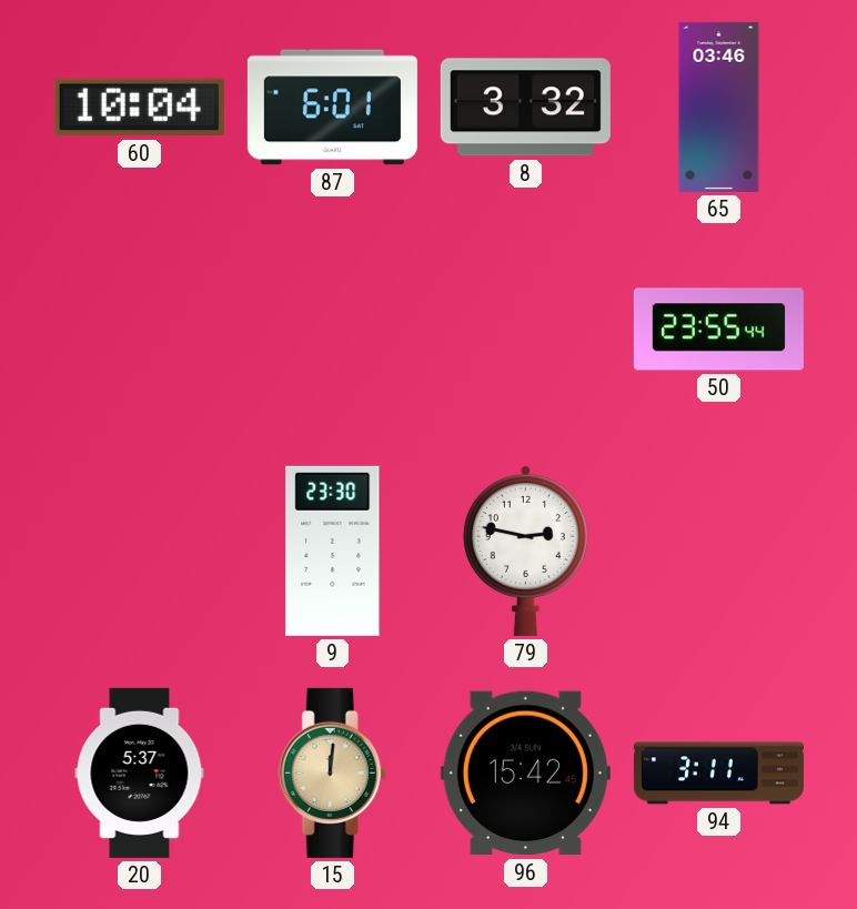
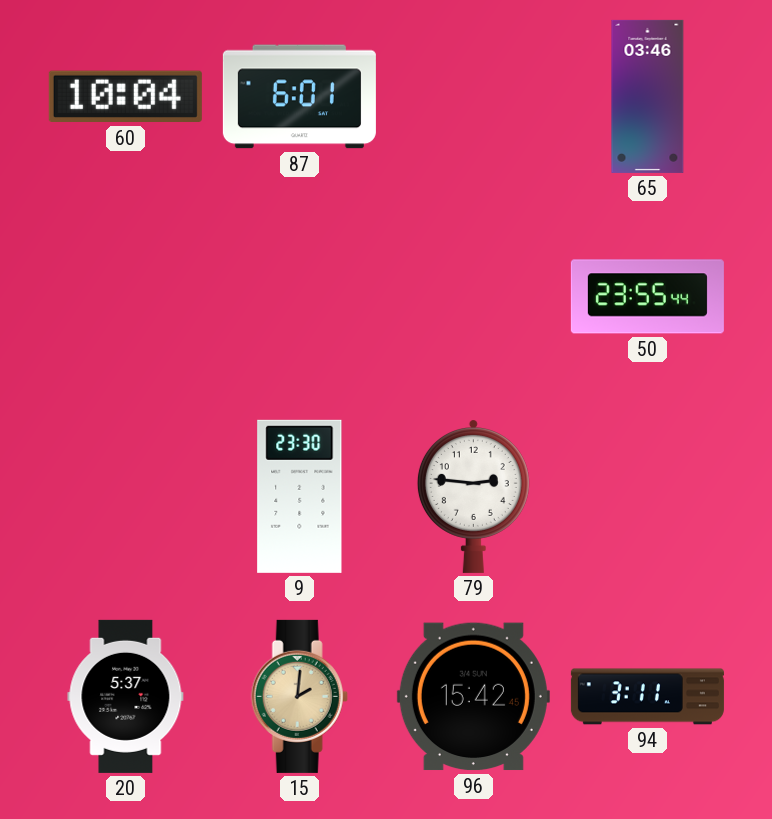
8: 3:32 -> none (525, 108)
79: 2:47 -> 2:46 (473, 496)
15: 12:01 -> 2:01 (299, 696)
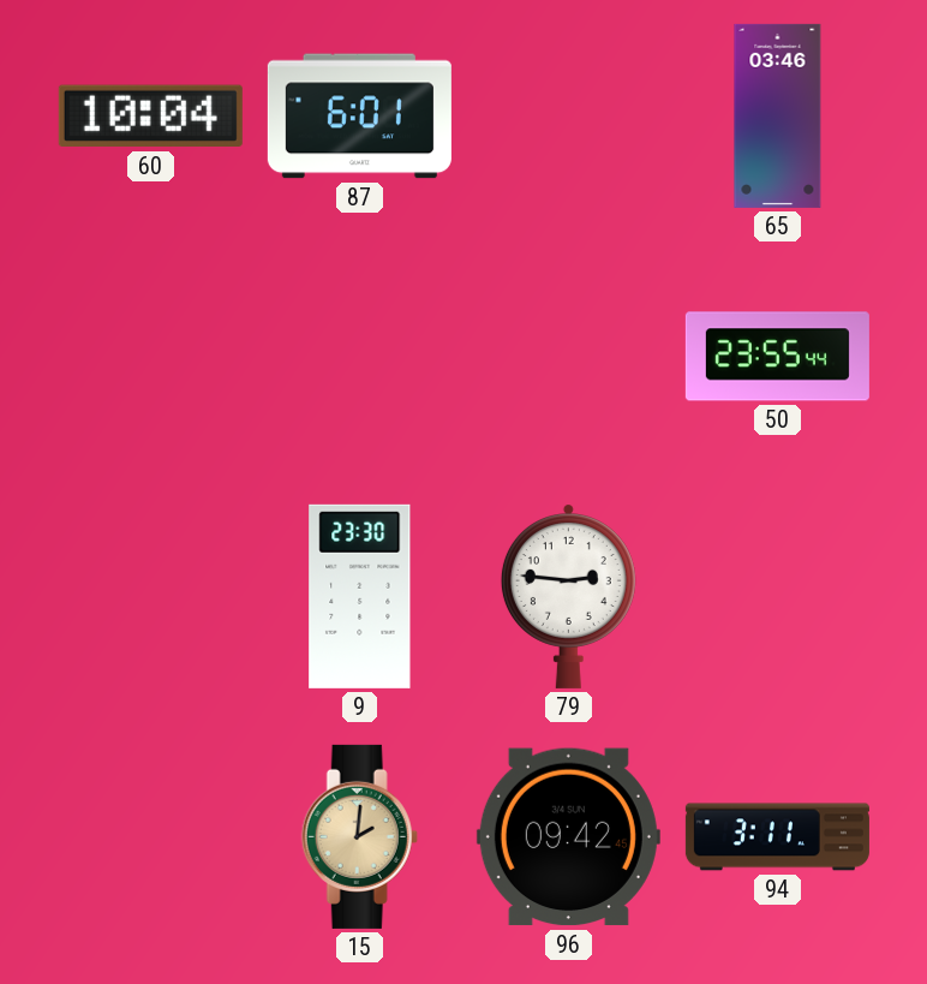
20: 5:37 -> none (126, 696)
96: 15:42 -> 09:42 (568, 837)
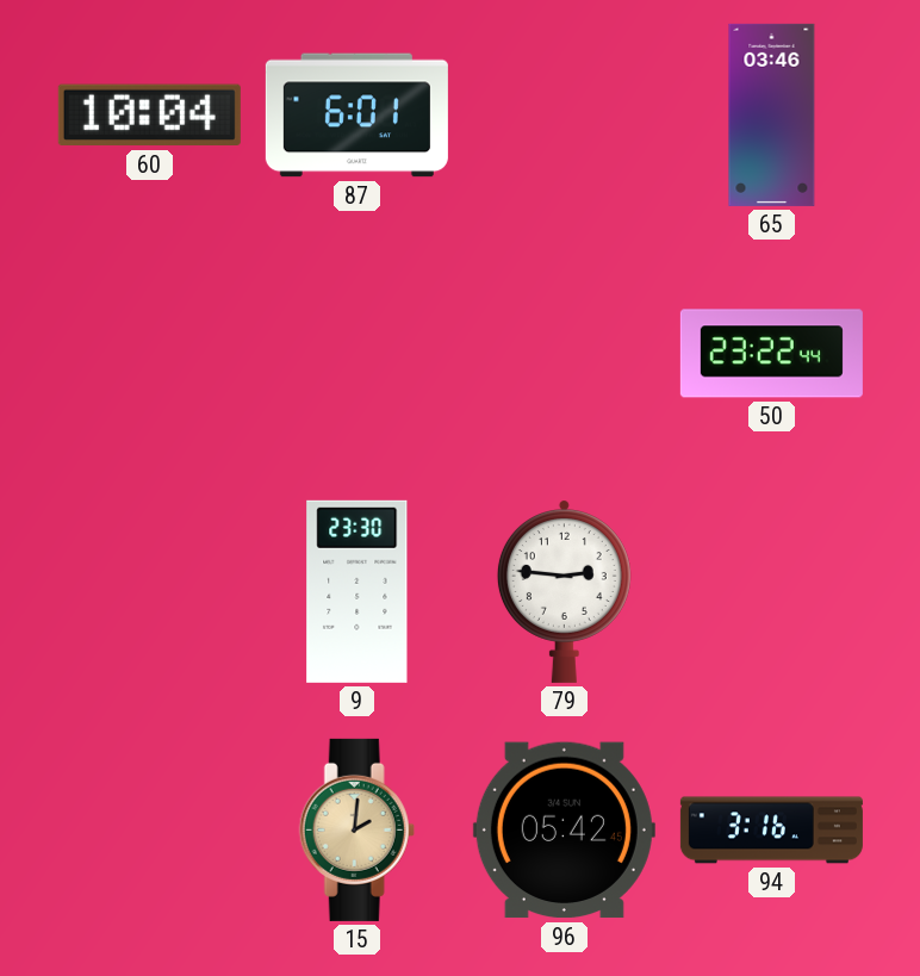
50: 23:55 -> 23:22 (771, 354)
96: 09:42 -> 05:42 (564, 831)
94: 3:11 -> 3:16 (771, 831)
